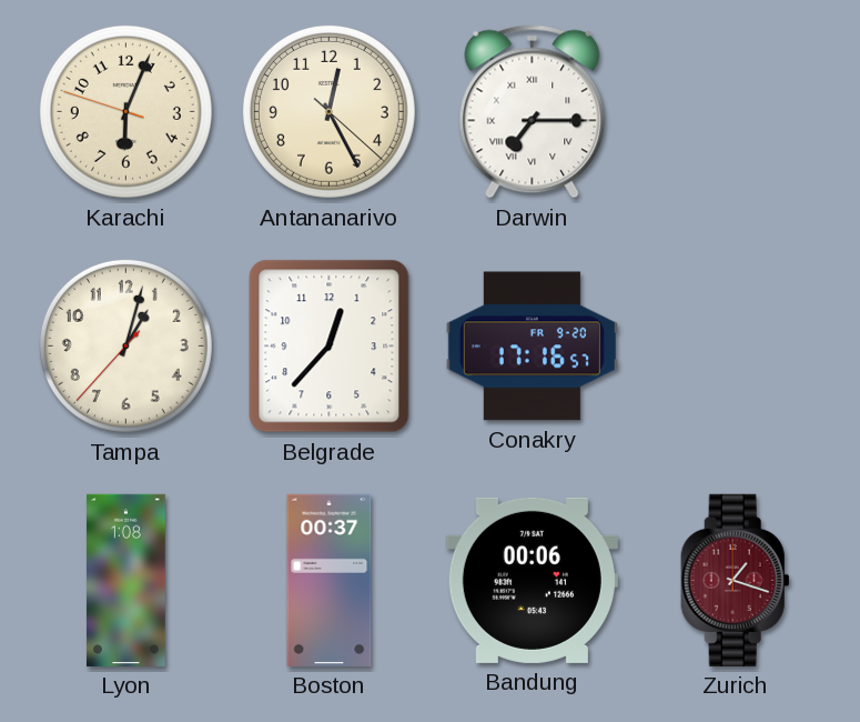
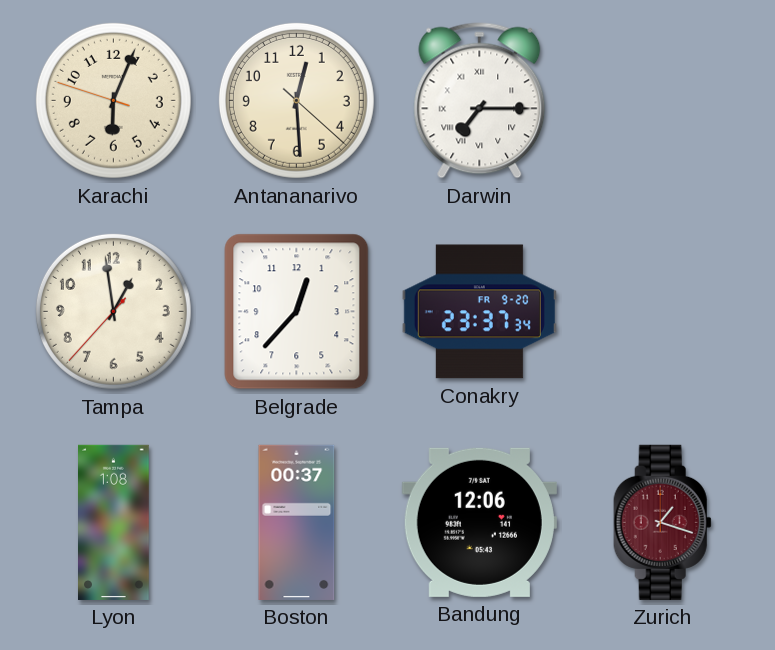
Antananarivo: 12:25 -> 12:29 (296, 100)
Tampa: 1:02 -> 12:58 (113, 311)
Conakry: 17:16 -> 23:37 (479, 312)
Bandung: 00:06 -> 12:06 (479, 522)
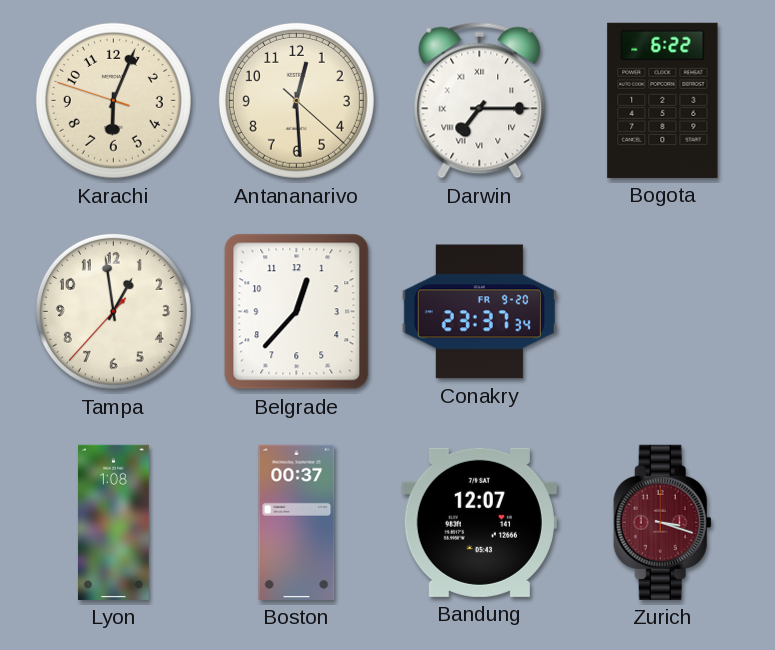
Bogota: none -> 6:22 (663, 100)
Bandung: 12:06 -> 12:07 (479, 522)
Zurich: 1:18 -> 3:18 (662, 522)
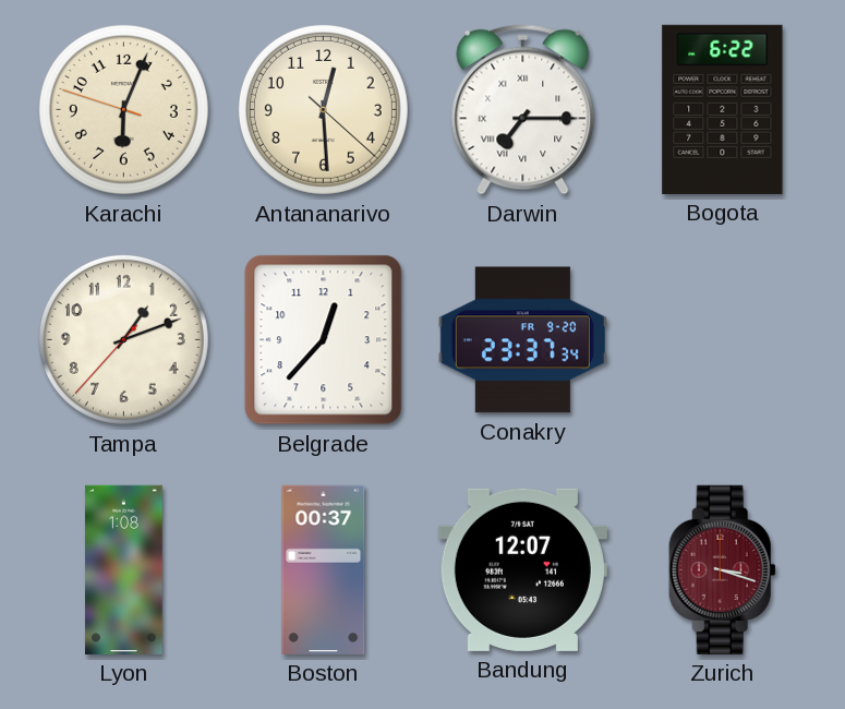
Tampa: 12:58 -> 1:11 (123, 339)
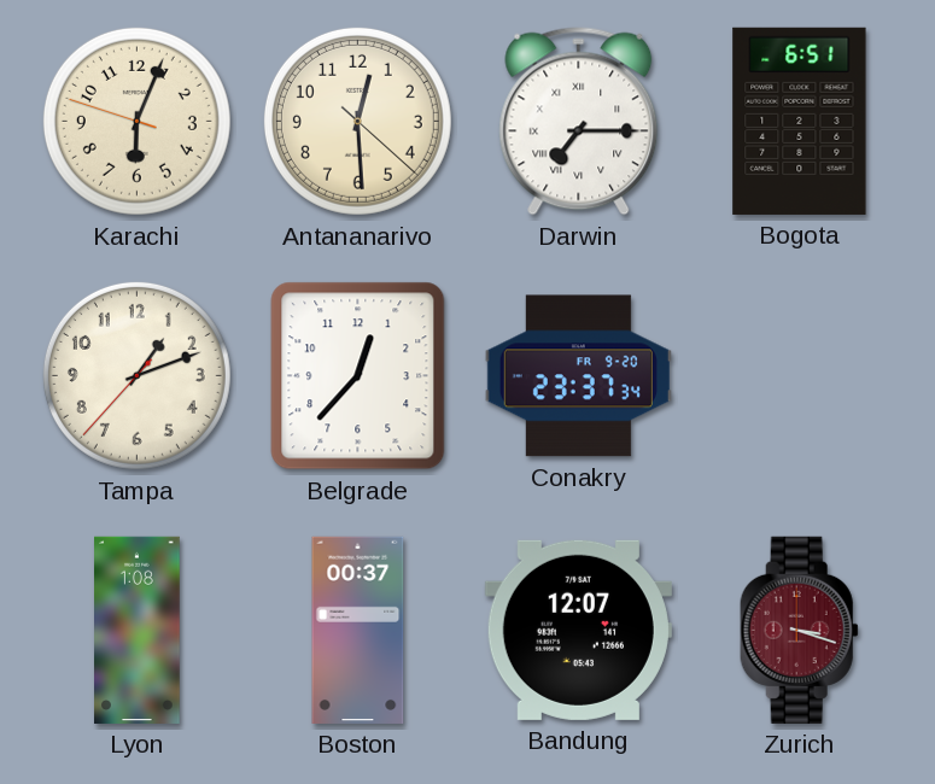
Bogota: 6:22 -> 6:51 (800, 121)
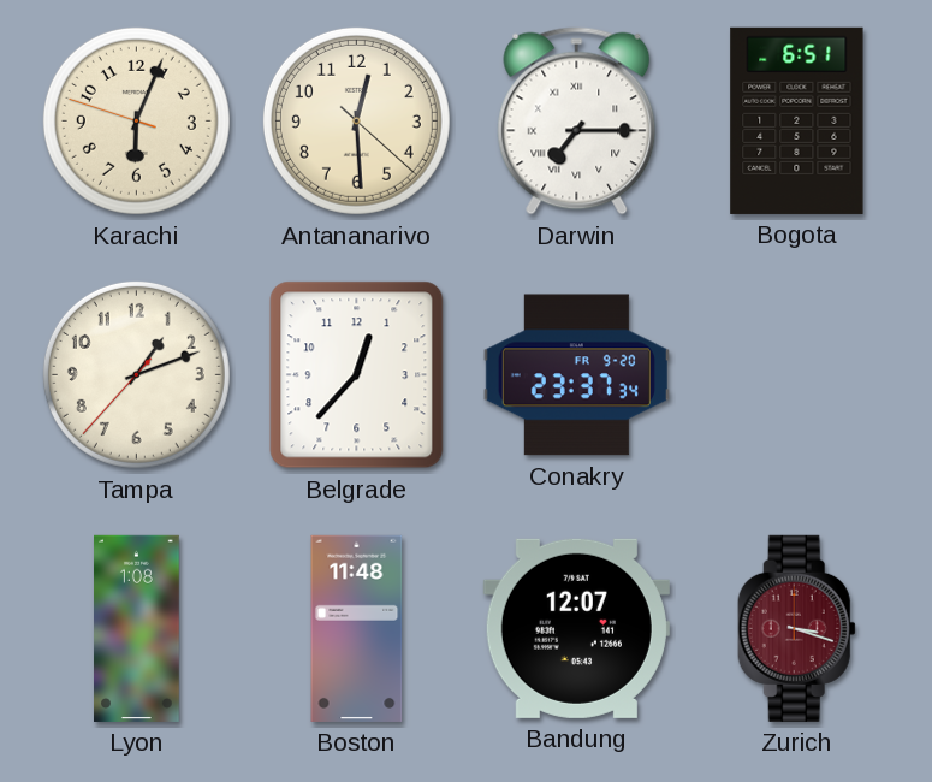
Boston: 00:37 -> 11:48 (357, 628)
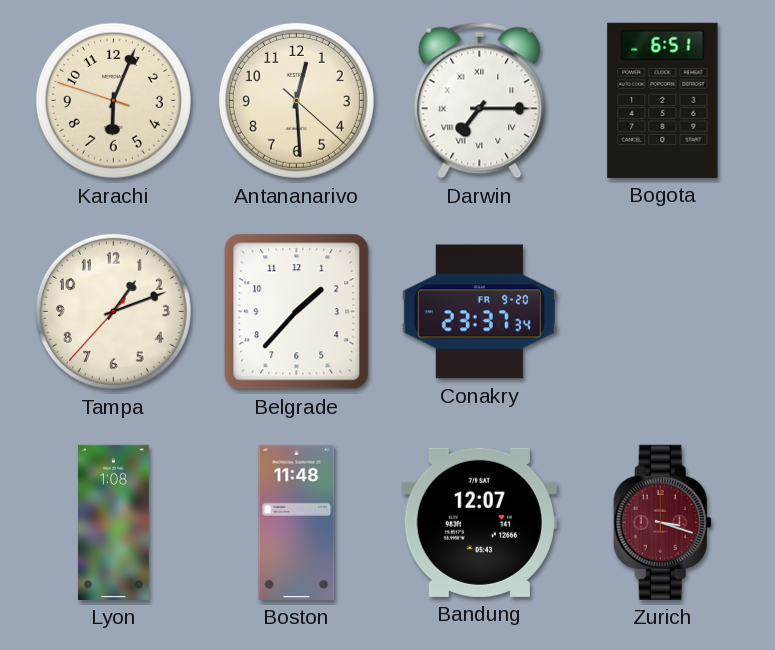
Belgrade: 12:37 -> 1:37 (297, 312)
